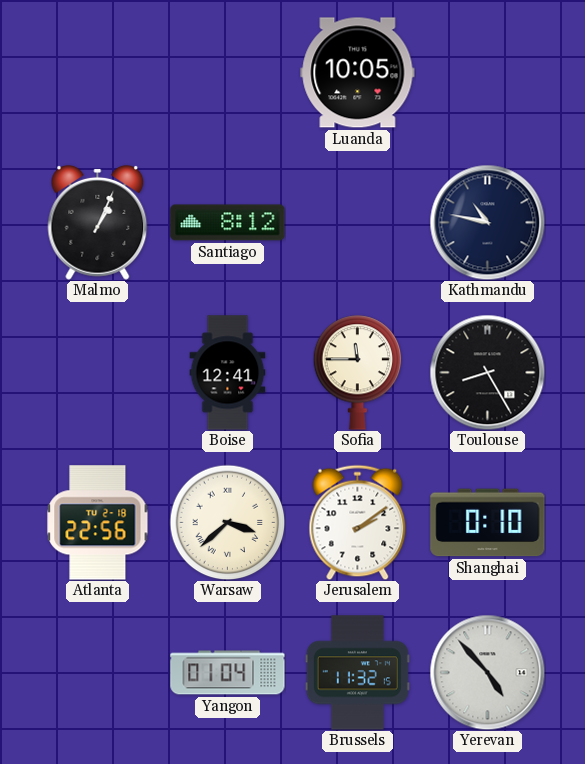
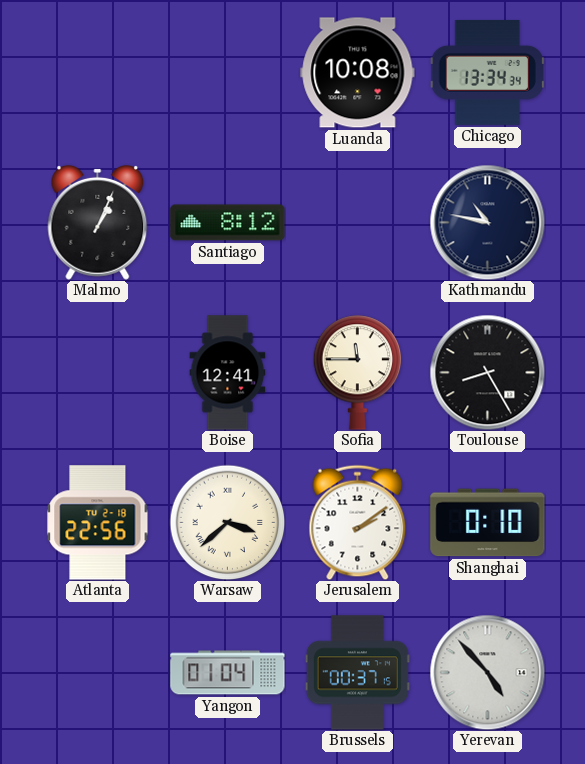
Luanda: 10:05 -> 10:08 (358, 73)
Chicago: none -> 13:34 (487, 72)
Brussels: 11:32 -> 00:37 (357, 673)
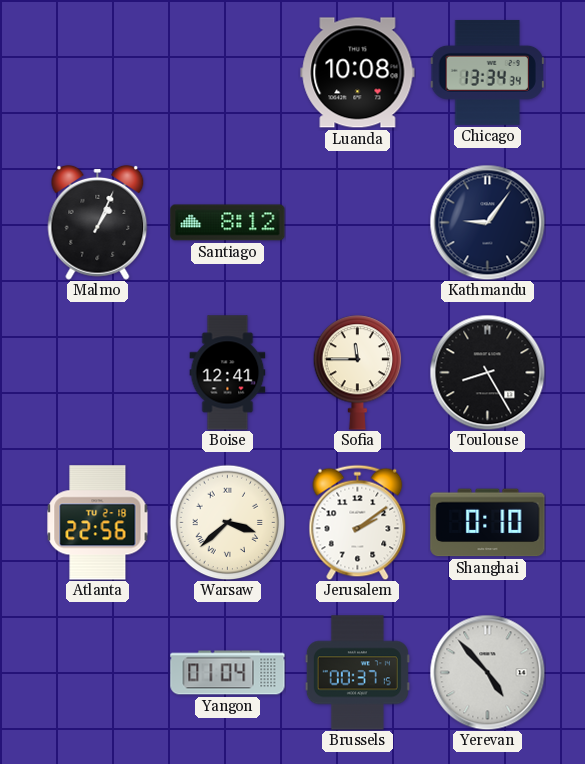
Kathmandu: 10:47 -> 9:06 (487, 222)
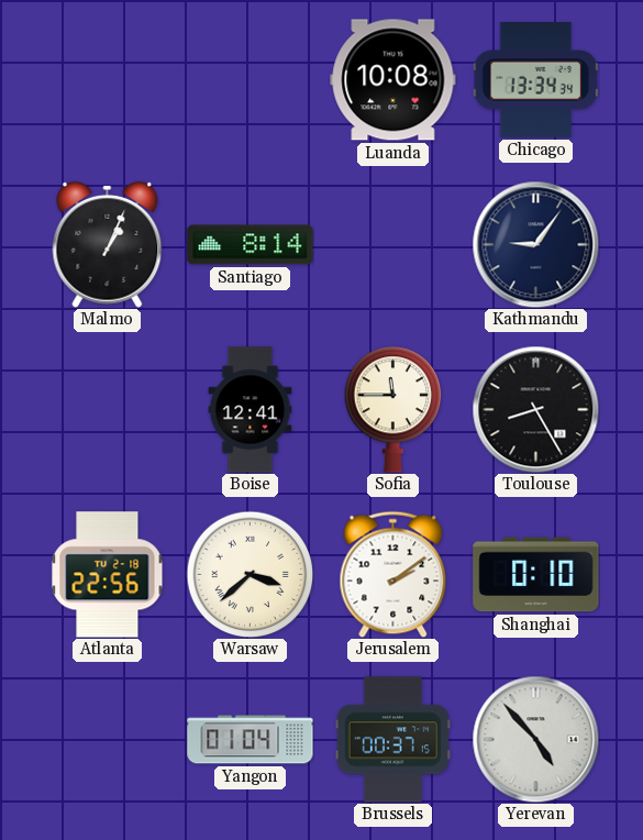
Santiago: 8:12 -> 8:14 (251, 245)
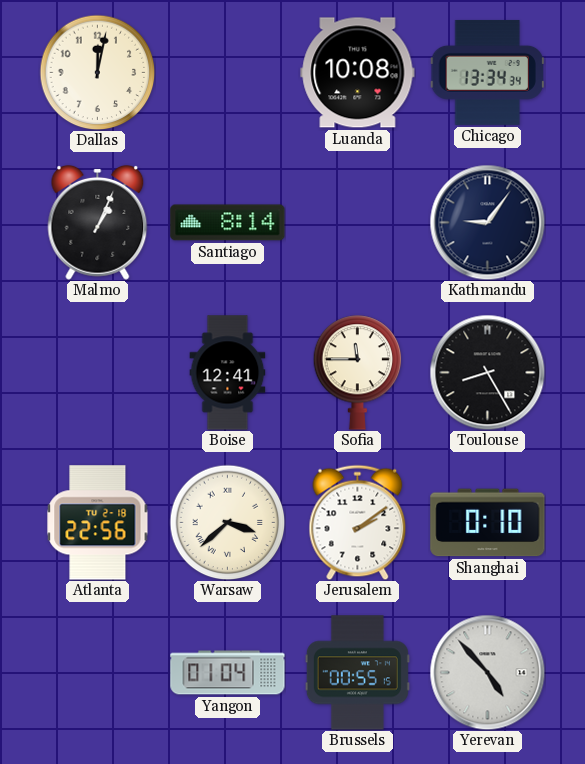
Dallas: none -> 12:02 (97, 72)
Brussels: 00:37 -> 00:55 (357, 673)
